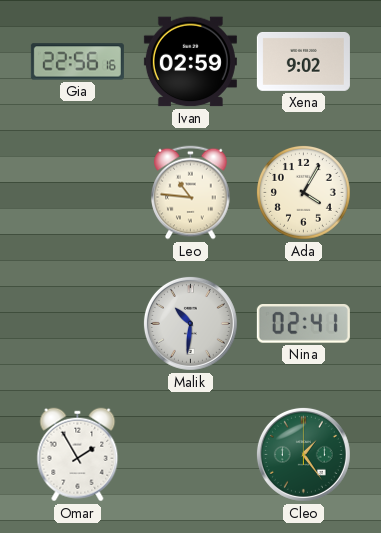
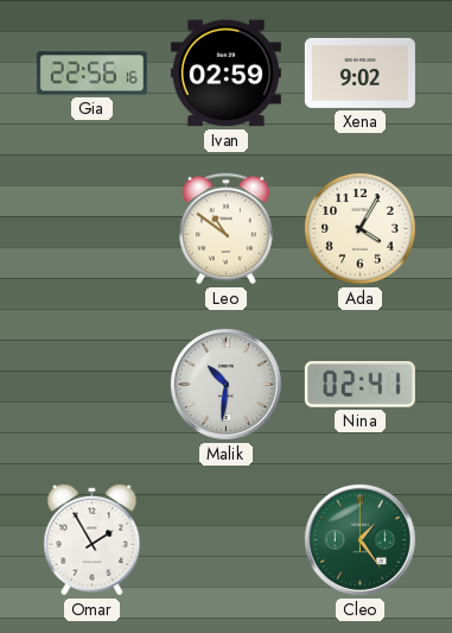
Leo: 10:46 -> 10:51 (227, 229)
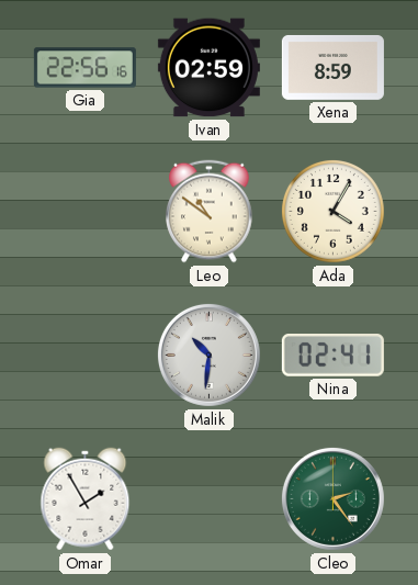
Xena: 9:02 -> 8:59 (332, 67)
Cleo: 1:24 -> 2:24 (332, 498)
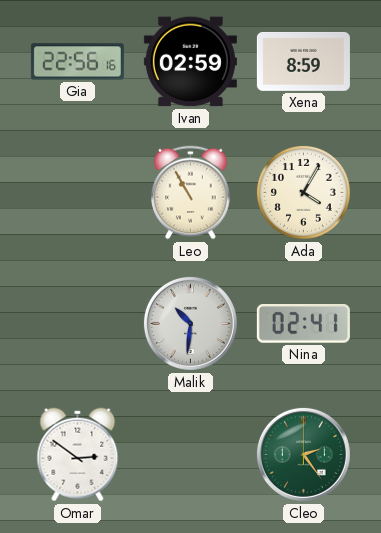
Leo: 10:51 -> 10:55 (191, 193)
Omar: 1:55 -> 2:51 (78, 455)
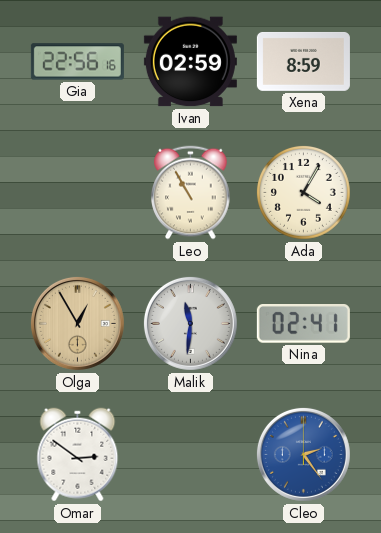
Olga: none -> 12:55 (77, 323)
Malik: 10:31 -> 11:31 (190, 323)
Cleo dial: green -> blue (303, 454)
